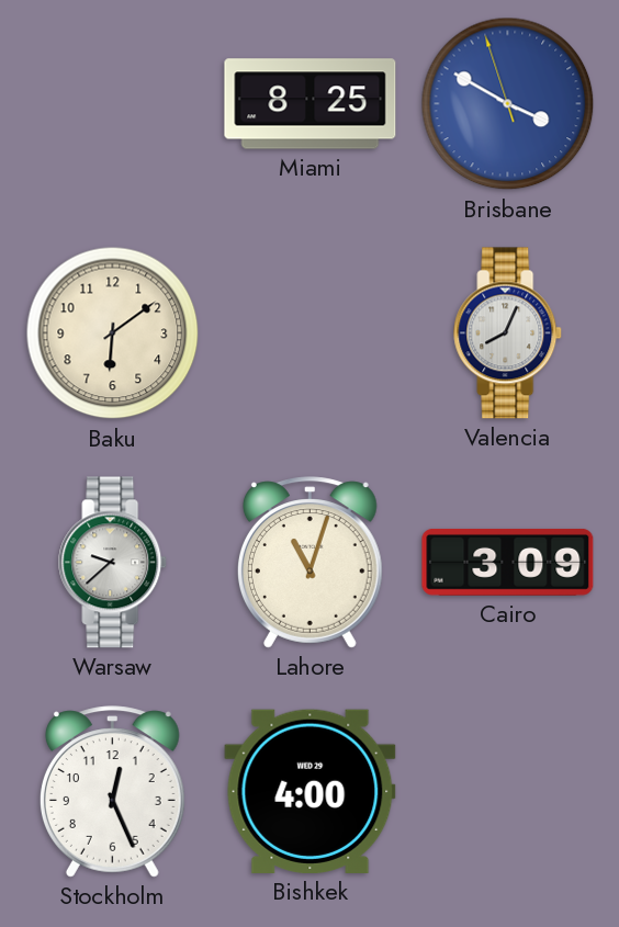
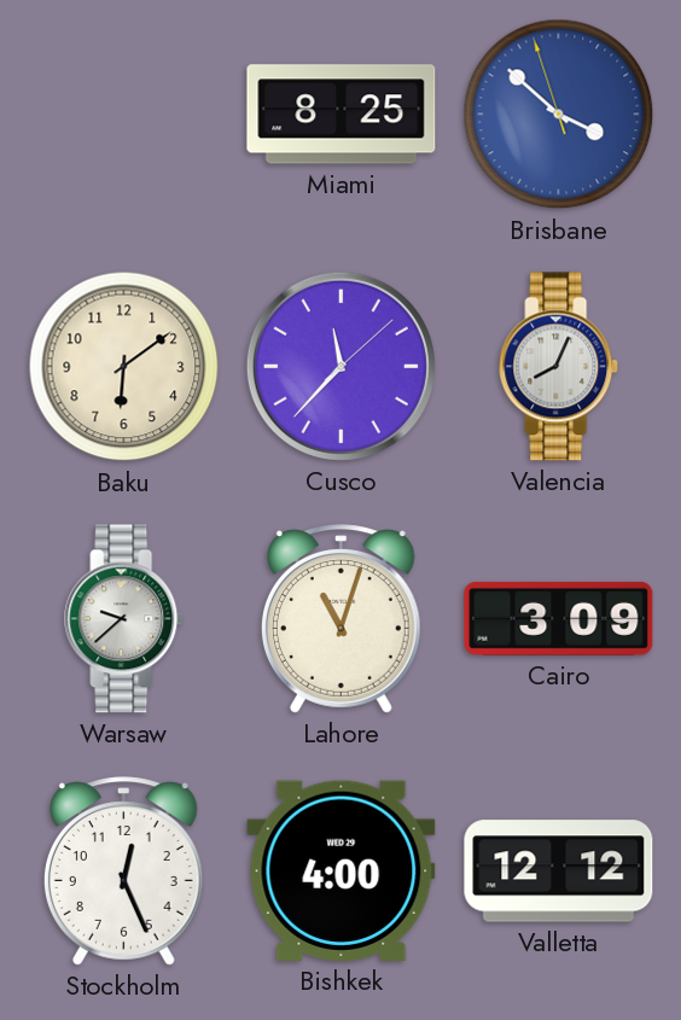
Brisbane: 3:49 -> 3:51 (559, 115)
Cusco: none -> 11:37 (340, 366)
Valletta: none -> 12:12 (559, 872)
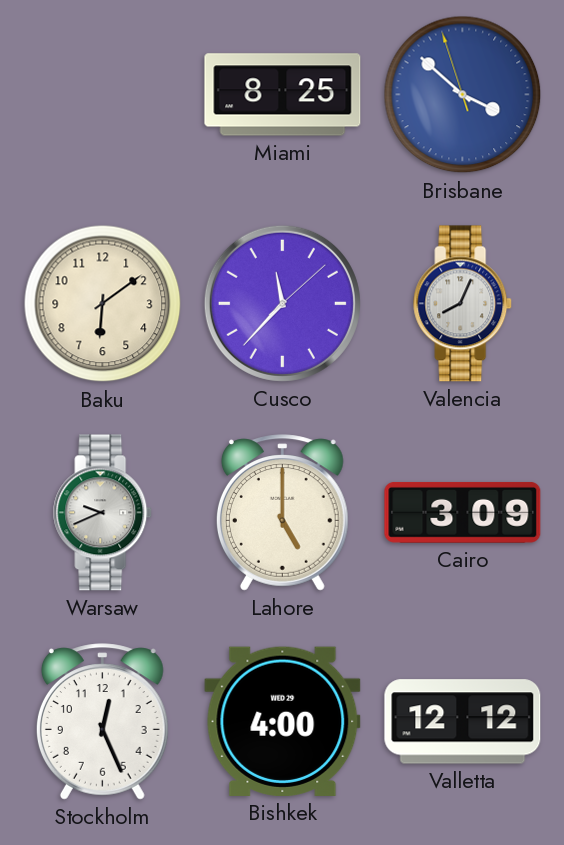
Warsaw: 9:38 -> 9:41 (103, 513)
Lahore: 11:03 -> 5:00 (282, 513)
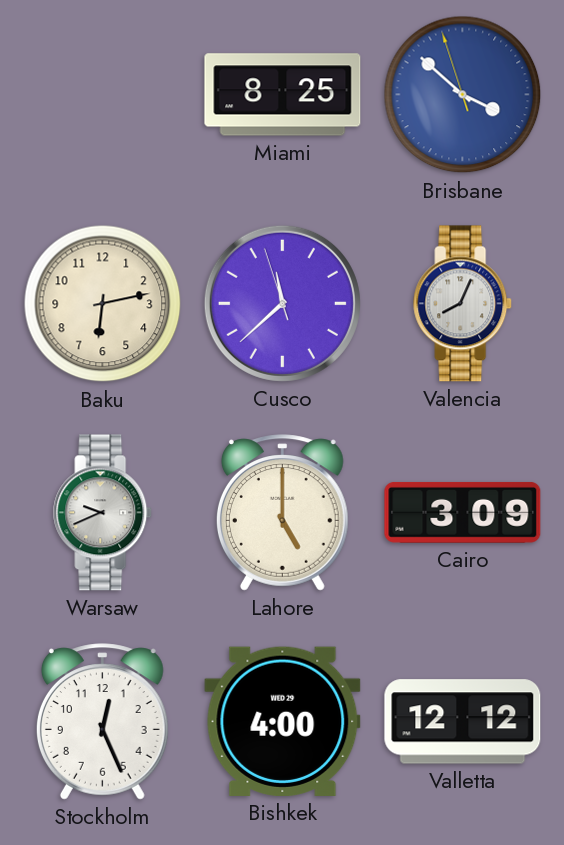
Baku: 6:09 -> 6:13 (103, 304)
Cusco: 11:37:08 -> 11:37:57 (282, 303)
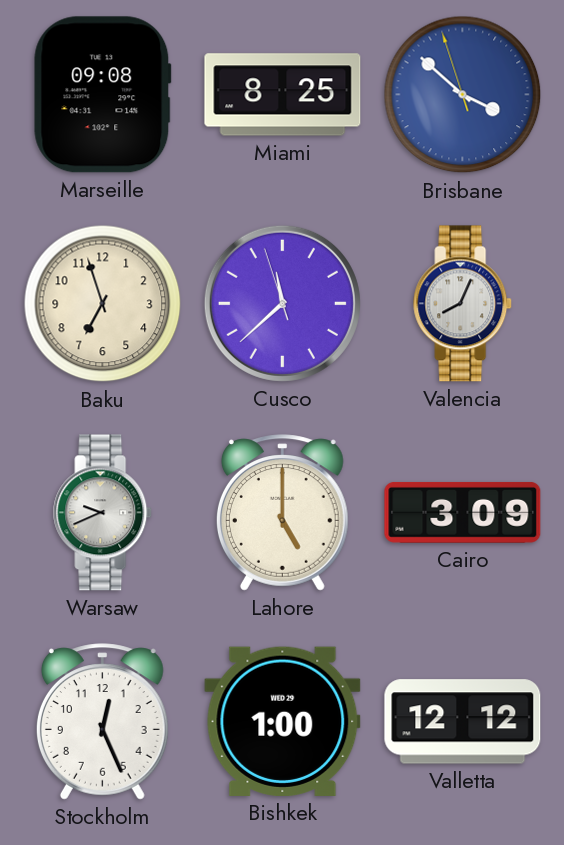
Marseille: none -> 09:08 (103, 95)
Baku: 6:13 -> 6:57 (103, 304)
Bishkek: 4:00 -> 1:00 (283, 721)
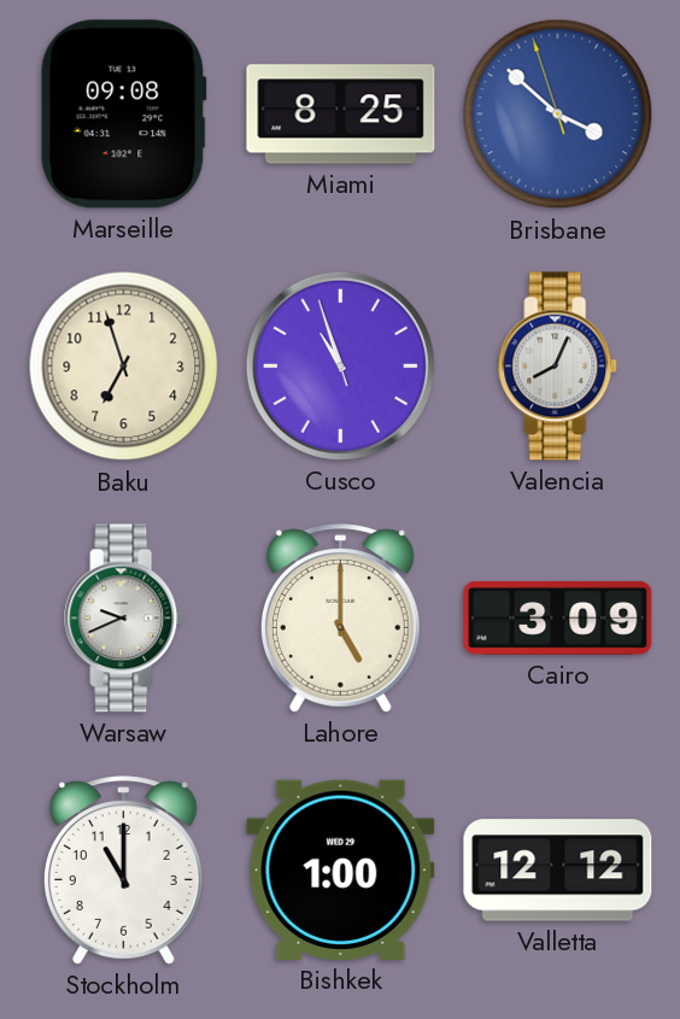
Cusco: 11:37 -> 10:56 (340, 365)
Stockholm: 12:26 -> 11:00 (123, 871)
